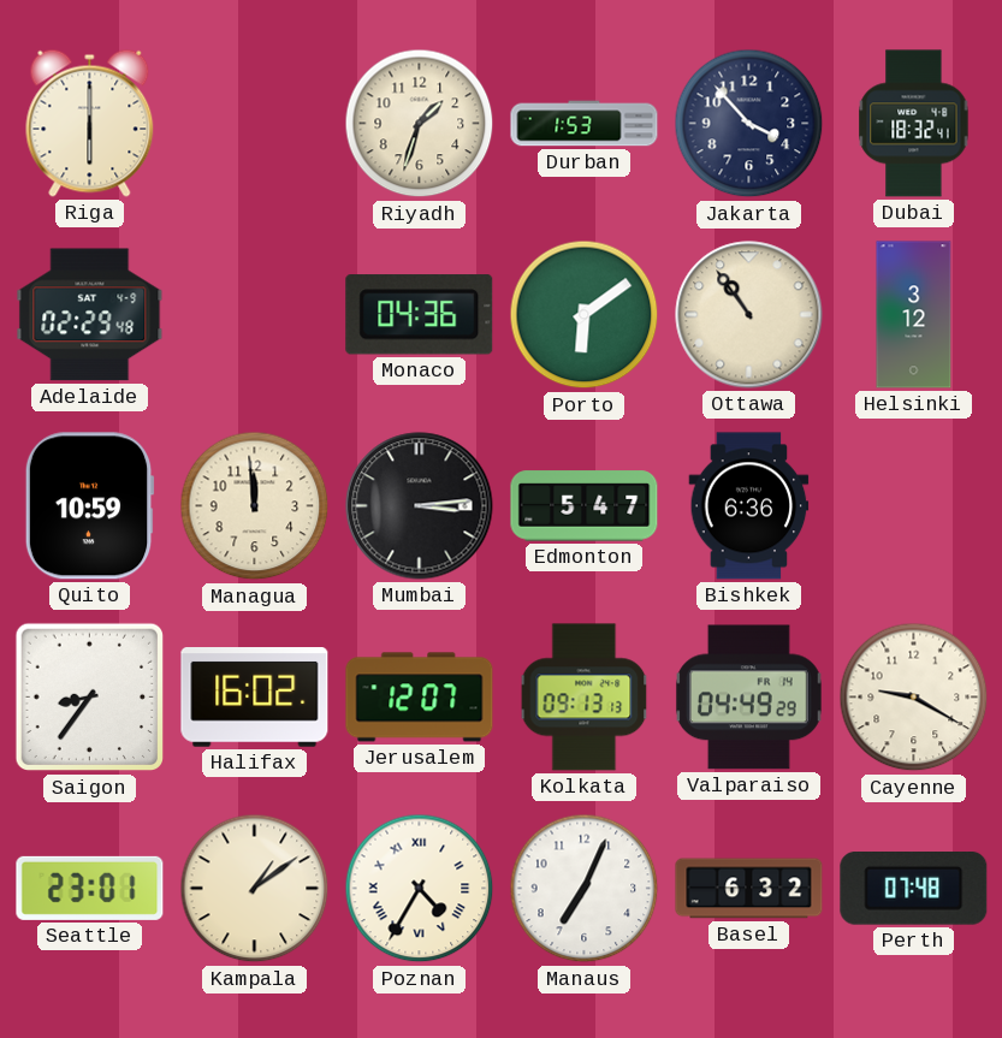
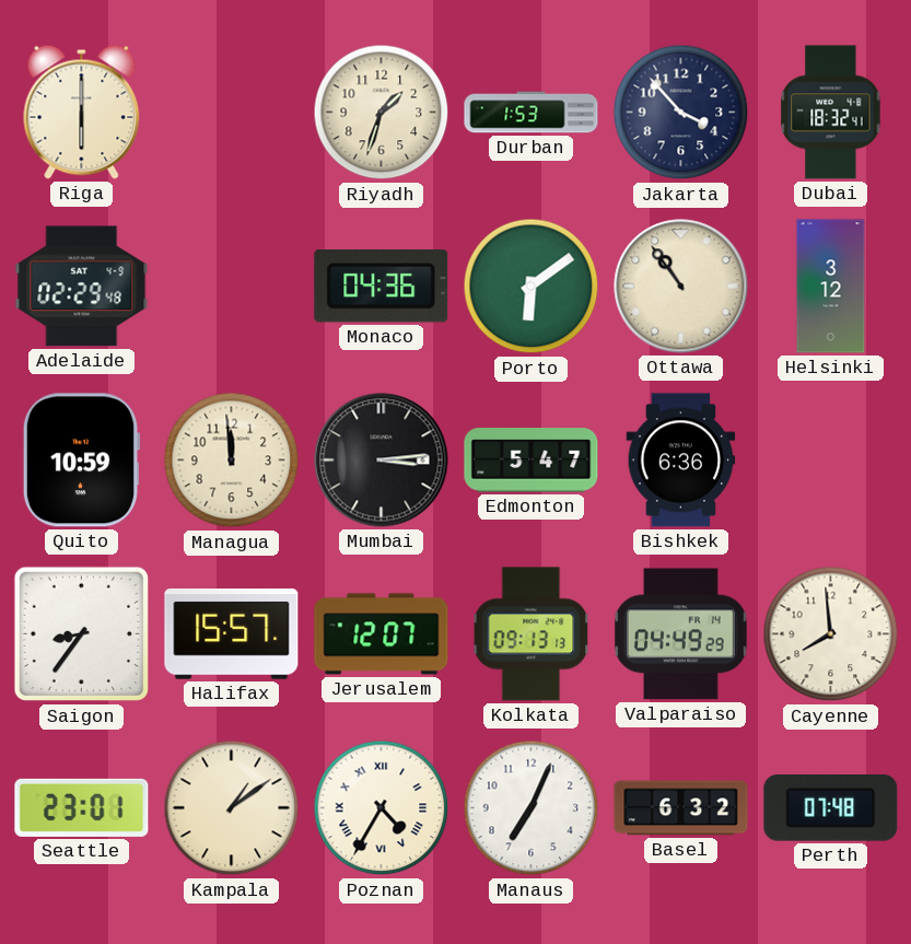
Halifax: 16:02 -> 15:57 (232, 634)
Cayenne: 9:20 -> 7:59 (831, 634)
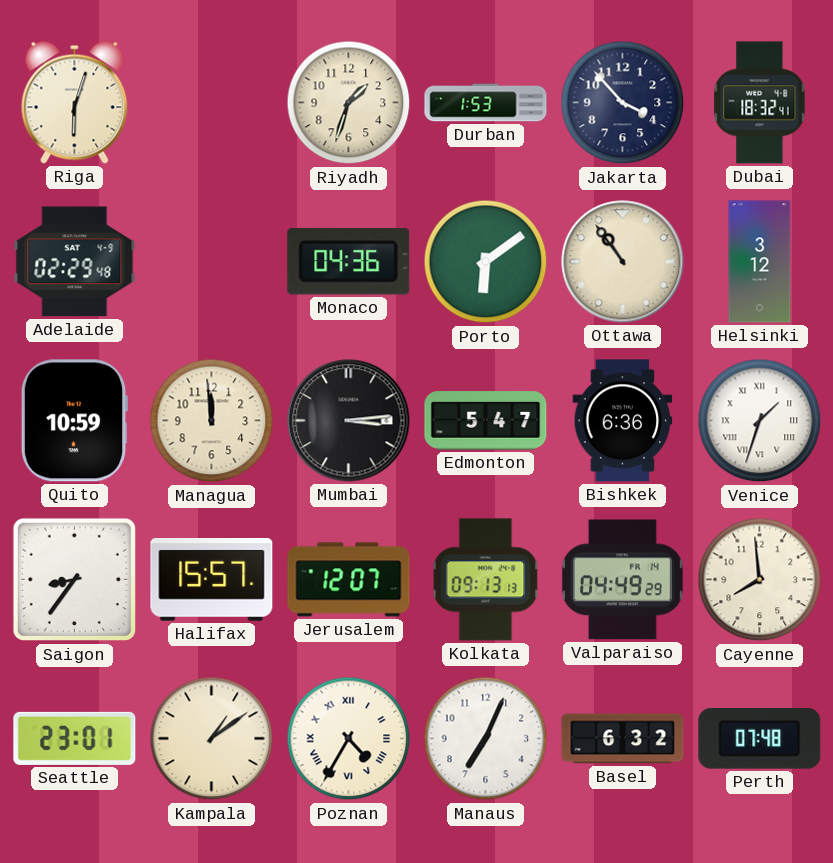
Riga: 6:00 -> 6:03 (75, 102)
Venice: none -> 1:33 (760, 421)
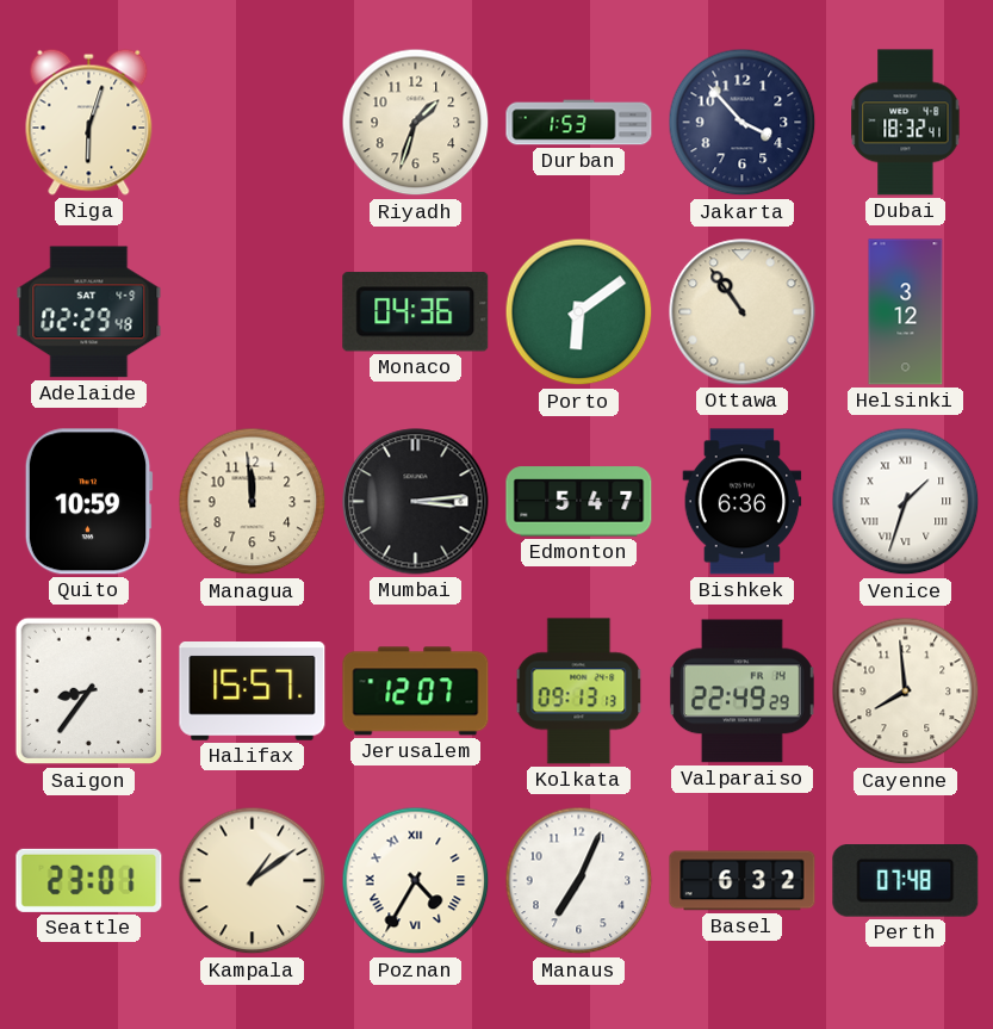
Valparaiso: 04:49 -> 22:49 (741, 692)
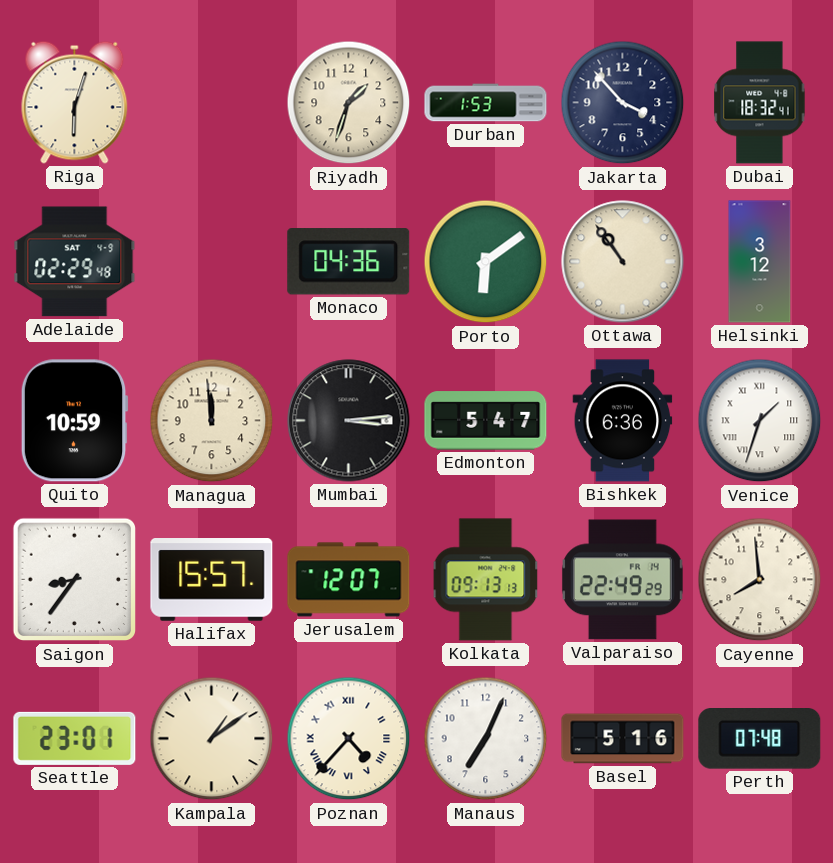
Poznan: 4:35 -> 4:37 (349, 739)
Basel: 6:32 -> 5:16 (623, 739)
